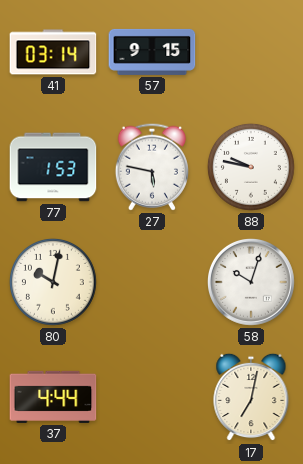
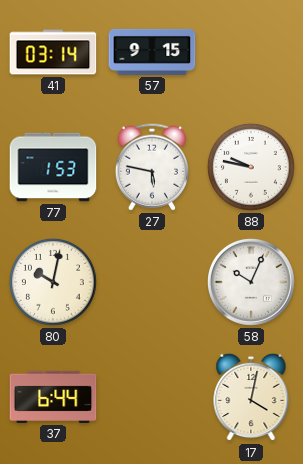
58: 10:03 -> 10:04 (252, 283)
37: 4:44 -> 6:44 (53, 397)
17: 7:02 -> 4:02 (251, 397)
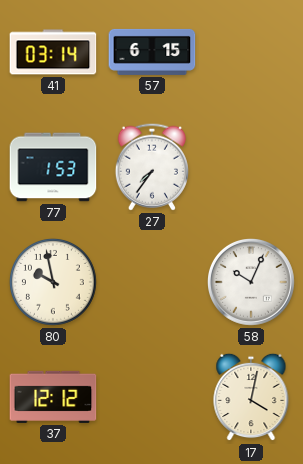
57: 9:15 -> 6:15 (152, 52)
27: 5:47 -> 7:36 (152, 167)
88: 9:47 -> none (251, 167)
80: 10:02 -> 9:58 (53, 282)
37: 6:44 -> 12:12 (53, 397)
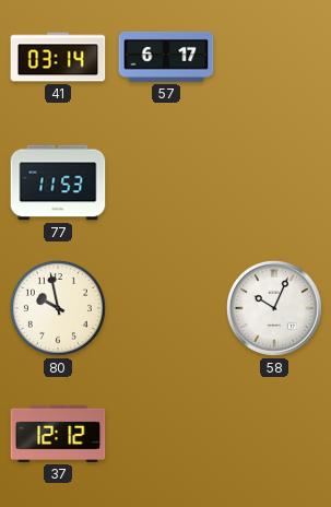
57: 6:15 -> 6:17 (166, 57)
77: 1:53 -> 11:53 (58, 182)
27: 7:36 -> none (152, 167)
17: 4:02 -> none (251, 397)
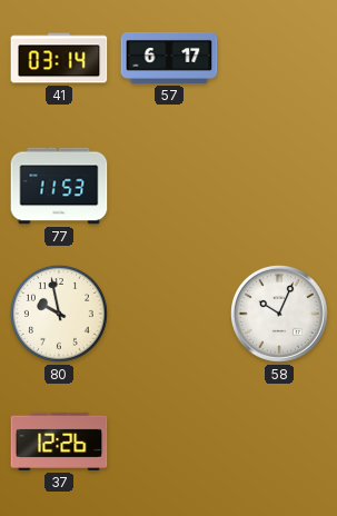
37: 12:12 -> 12:26 (59, 441)
